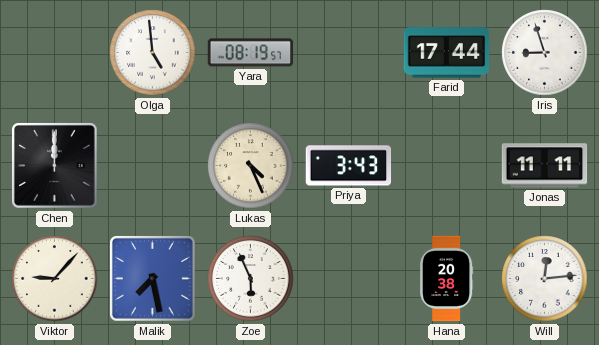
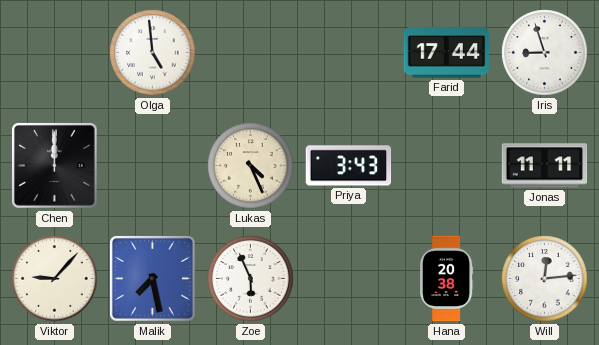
Yara: 08:19 -> none (251, 53)
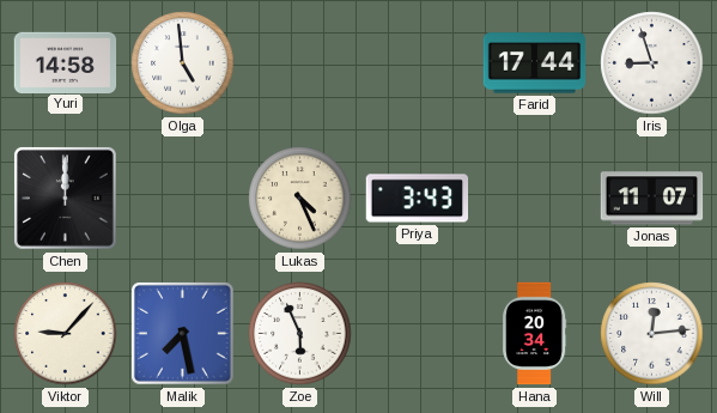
Yuri: none -> 14:58 (66, 62)
Jonas: 11:11 -> 11:07 (652, 199)
Hana: 20:38 -> 20:34 (534, 334)
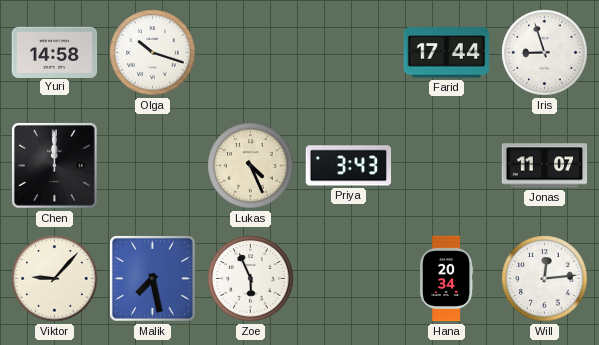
Olga: 4:59 -> 10:18 (153, 53)
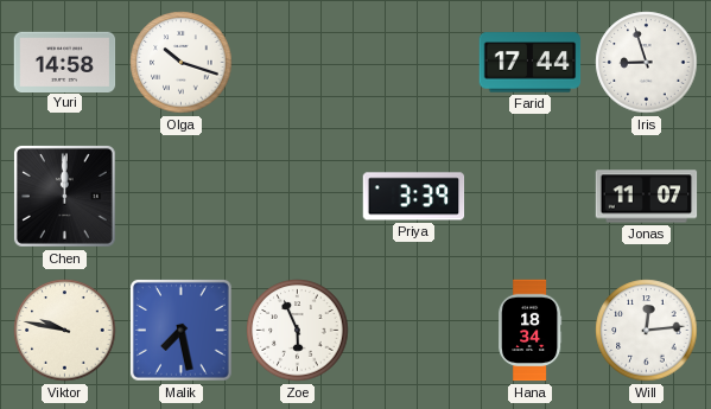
Lukas: 4:26 -> none (251, 166)
Priya: 3:43 -> 3:39 (414, 197)
Viktor: 9:07 -> 9:47 (65, 331)
Hana: 20:34 -> 18:34 (529, 331)
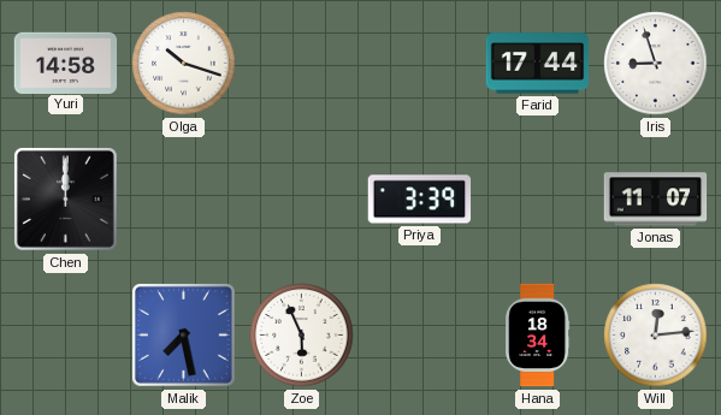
Viktor: 9:47 -> none (65, 331)
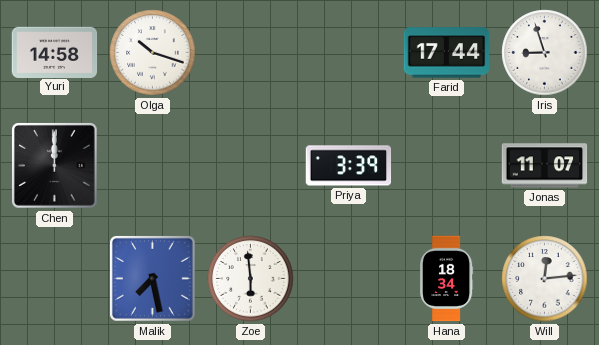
Zoe: 5:56 -> 5:59 (251, 279)
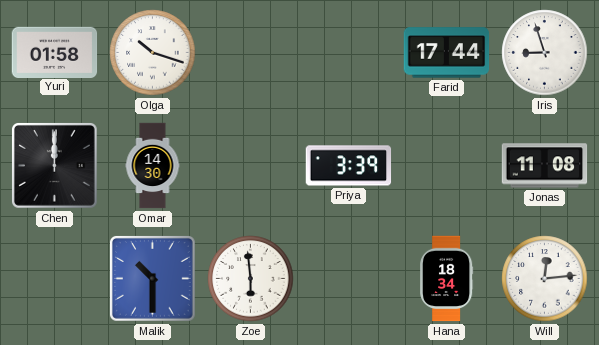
Yuri: 14:58 -> 01:58 (55, 52)
Omar: none -> 14:30 (153, 166)
Jonas: 11:07 -> 11:08 (545, 166)
Malik: 7:28 -> 10:30 (153, 279)
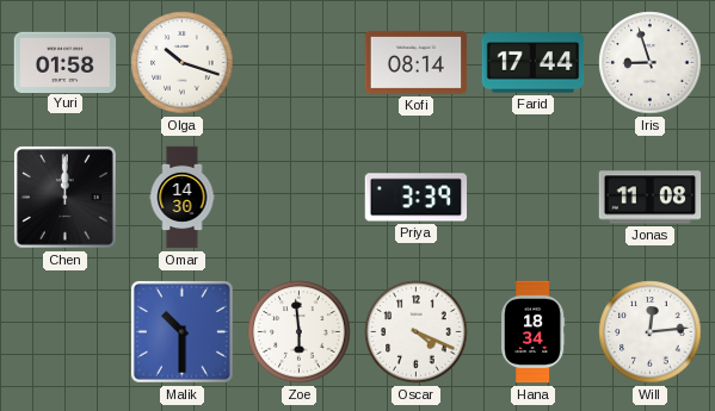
Kofi: none -> 08:14 (417, 62)
Oscar: none -> 4:19 (417, 332)
